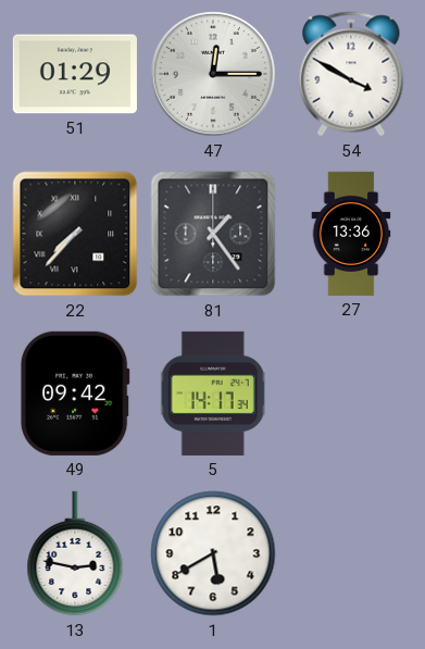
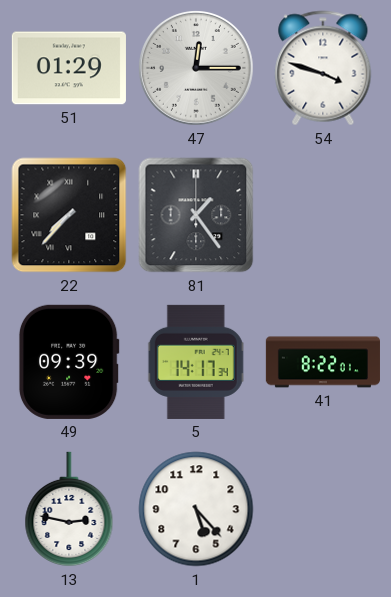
54: 3:50 -> 3:48 (323, 68)
27: 13:36 -> none (351, 234)
49: 09:42 -> 09:39 (69, 362)
41: none -> 8:22 (323, 362)
1: 5:40 -> 5:23 (196, 509)
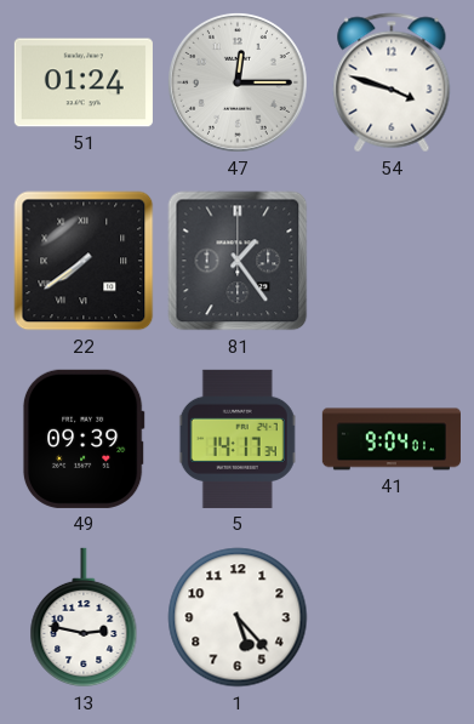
51: 01:29 -> 01:24 (84, 82)
22: 7:37 -> 7:39 (84, 261)
41: 8:22 -> 9:04 (392, 439)
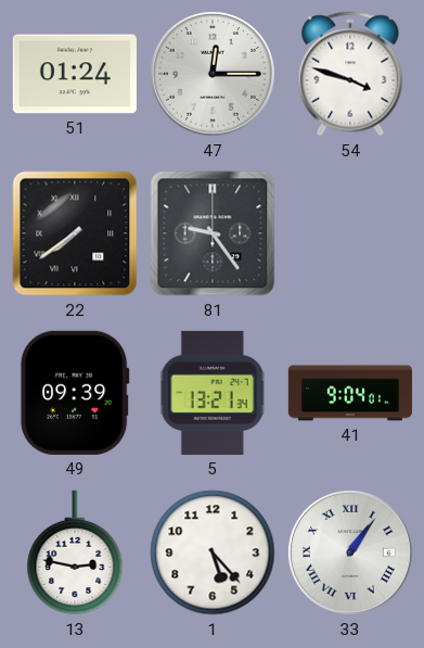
81: 1:24 -> 9:24 (213, 233)
5: 14:17 -> 13:21 (213, 393)
33: none -> 1:06 (350, 552)
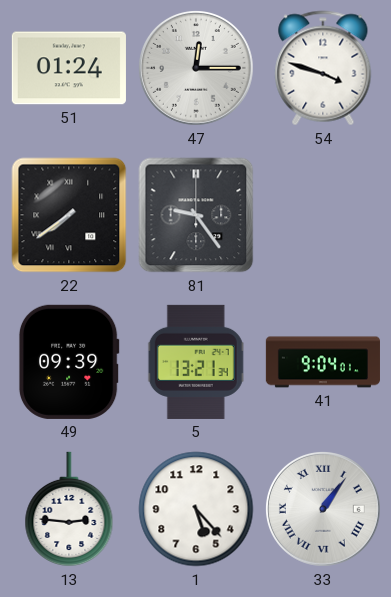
13: 2:47 -> 2:46 (69, 509)
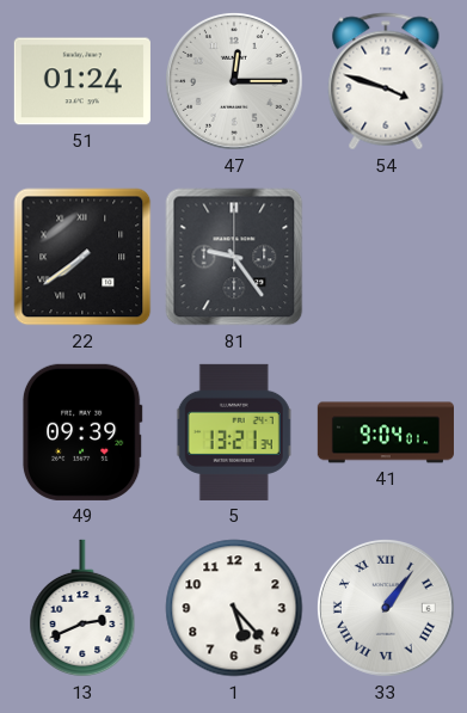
13: 2:46 -> 2:41 (82, 608)
